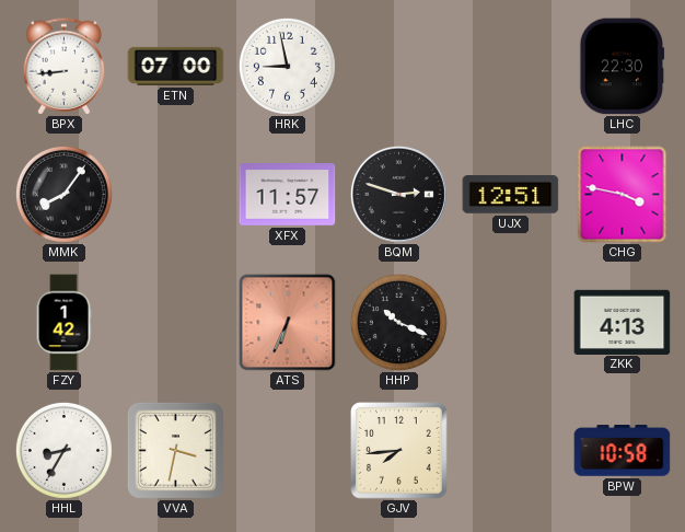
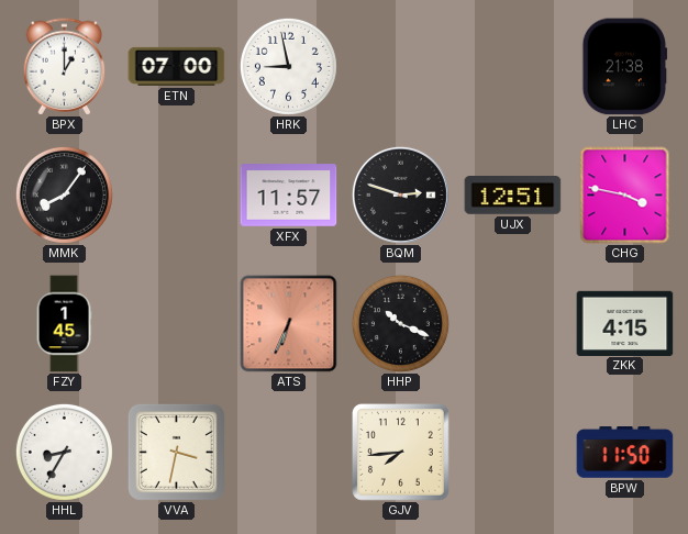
BPX: 8:44 -> 1:00 (65, 67)
LHC: 22:30 -> 21:38 (625, 67)
FZY: 1:42 -> 1:45 (64, 324)
ZKK: 4:13 -> 4:15 (625, 323)
BPW: 10:58 -> 11:50 (625, 453)
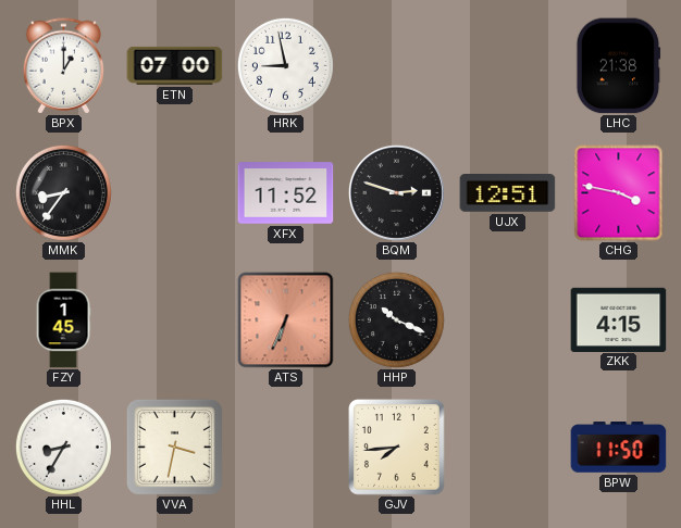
MMK: 8:06 -> 8:36 (63, 192)
XFX: 11:57 -> 11:52 (286, 193)
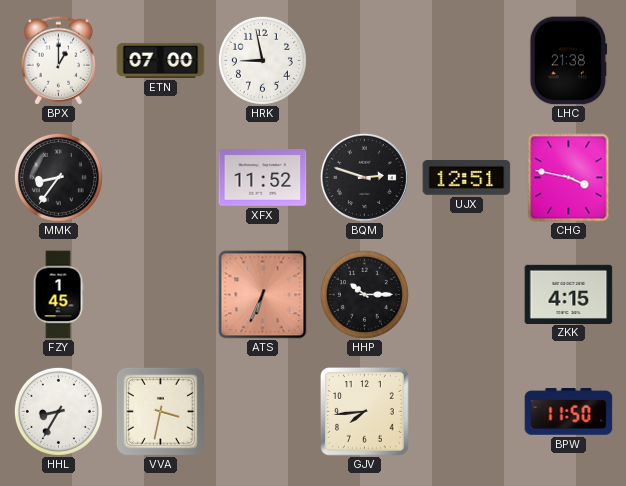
HHP: 10:19 -> 10:15 (364, 294)
